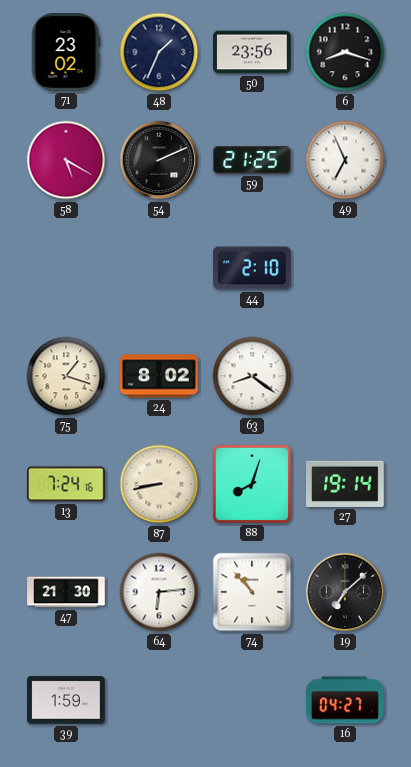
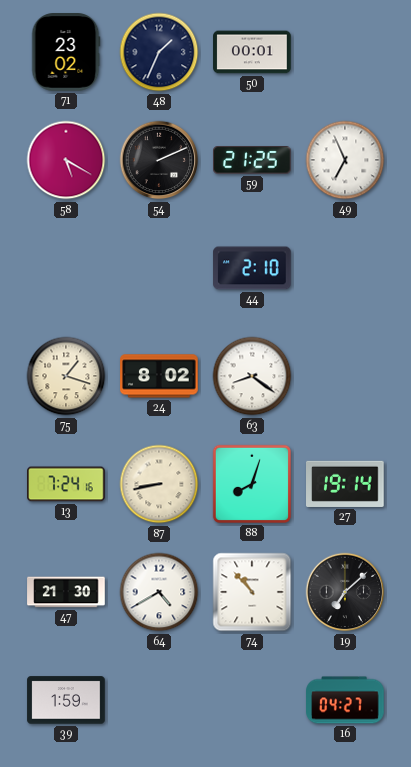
50: 23:56 -> 00:01 (252, 52)
6: 8:18 -> none (345, 52)
64: 6:14 -> 4:40 (159, 592)
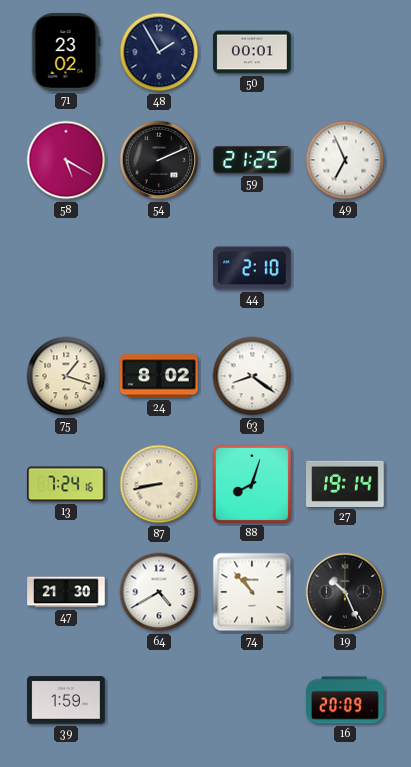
48: 1:34 -> 1:55 (159, 52)
19: 7:08 -> 10:26 (345, 592)
16: 04:27 -> 20:09 (345, 700)
